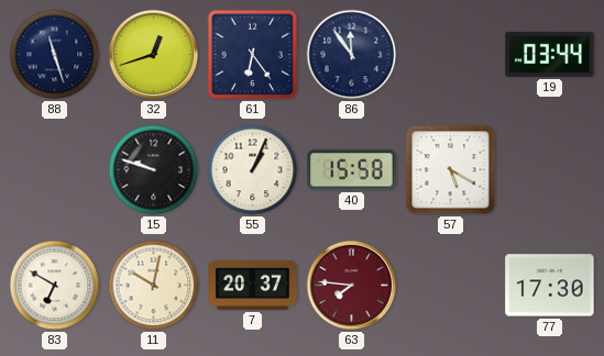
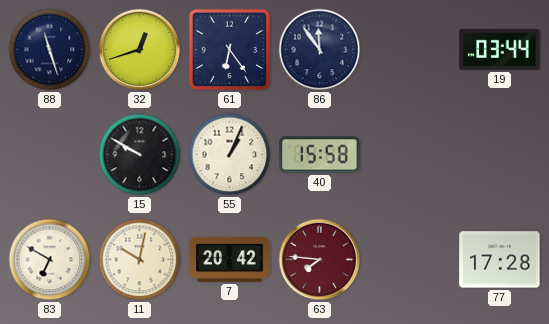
15: 9:48 -> 9:50 (140, 155)
57: 5:20 -> none (451, 170)
7: 20:37 -> 20:42 (230, 259)
77: 17:30 -> 17:28 (500, 260)
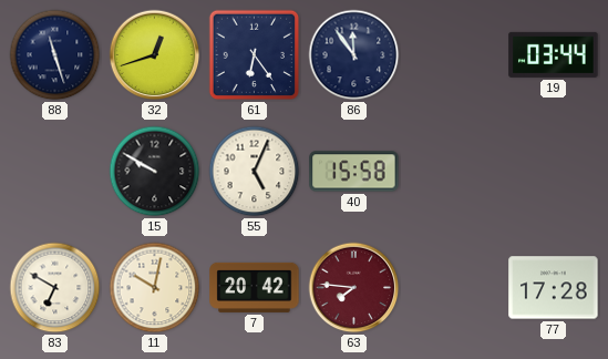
55: 1:04 -> 5:04 (255, 172)
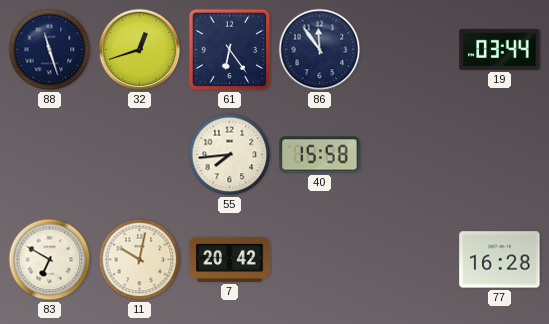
15: 9:50 -> none (155, 172)
55: 5:04 -> 7:44 (230, 155)
63: 7:46 -> none (354, 288)
77: 17:28 -> 16:28 (500, 260)
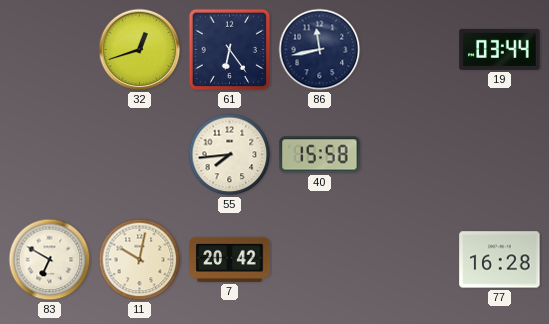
88: 11:27 -> none (50, 50)
86: 11:54 -> 11:43 (320, 50)
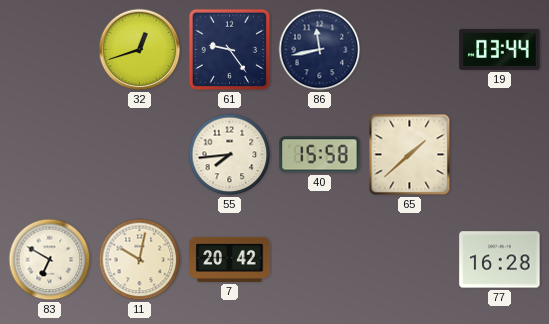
61: 6:24 -> 9:24 (230, 50)
65: none -> 1:38 (410, 155)
